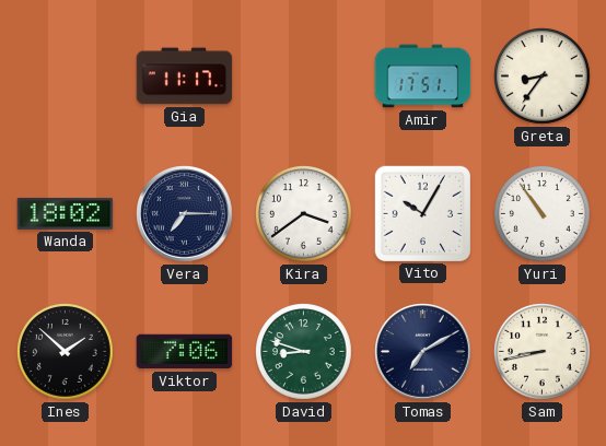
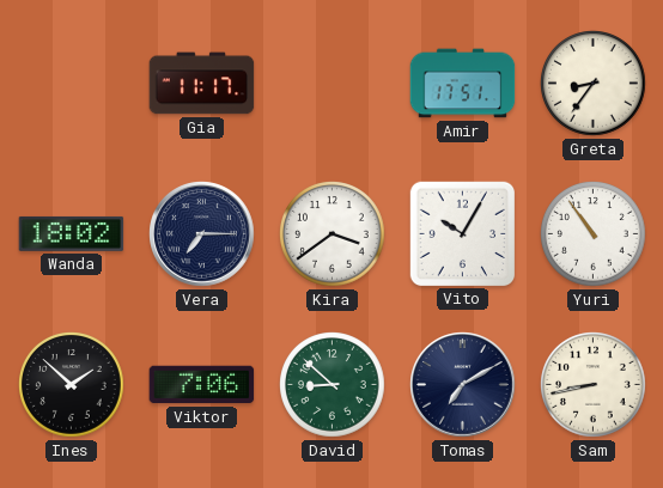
David: 8:48 -> 8:52 (333, 385)
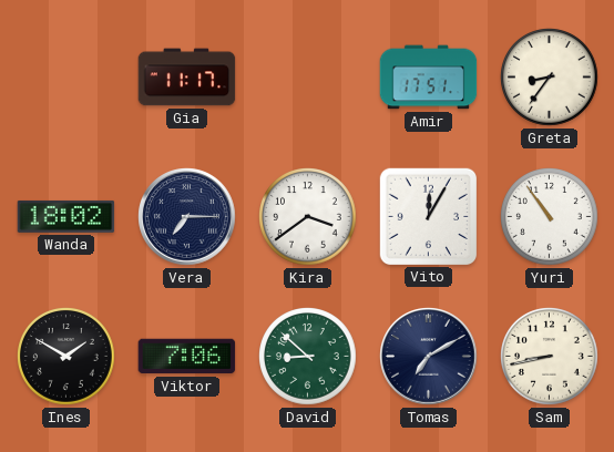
Vito: 10:05 -> 12:05 (428, 216)
Ines: 1:52 -> 1:50 (66, 357)
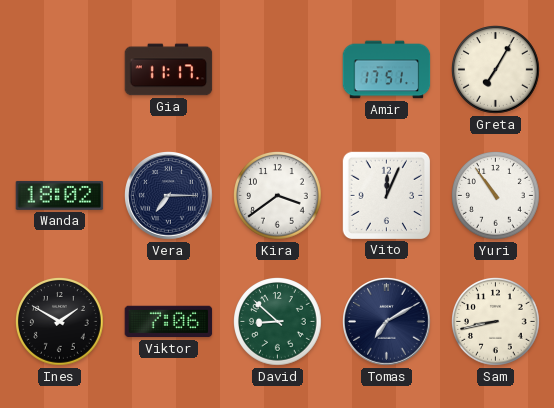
Greta: 8:36 -> 7:05 (496, 70)
Vito: 12:05 -> 12:04 (386, 195)
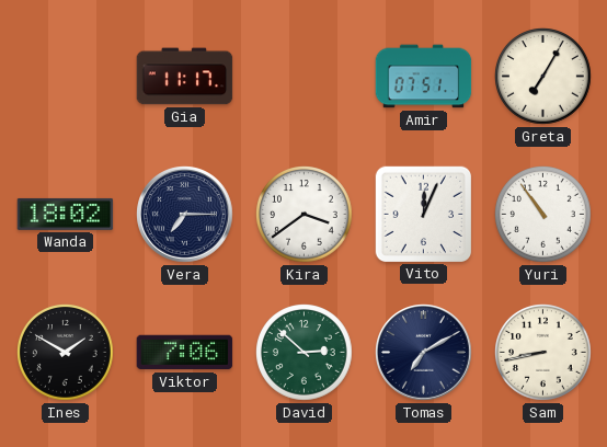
Amir: 17:51 -> 07:51 (424, 77)
David: 8:52 -> 2:52 (305, 353)
